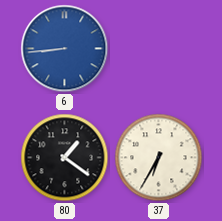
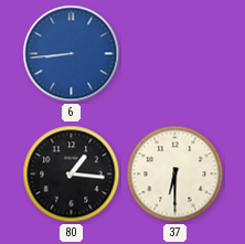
80: 1:21 -> 1:16 (72, 174)
37: 6:35 -> 6:30 (175, 174)
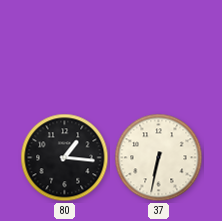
6: 8:44 -> none (72, 54)
37: 6:30 -> 6:32 (159, 158)
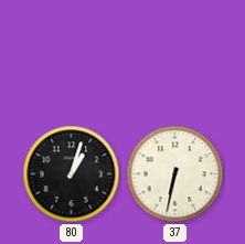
80: 1:16 -> 1:03 (72, 174)
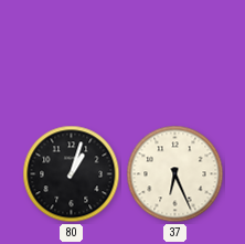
37: 6:32 -> 6:26 (175, 174)
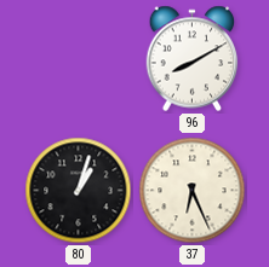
96: none -> 8:10 (193, 59)
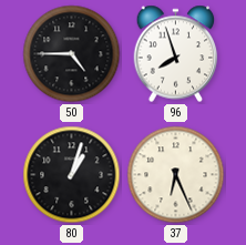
50: none -> 4:45 (72, 54)
96: 8:10 -> 7:57 (176, 54)
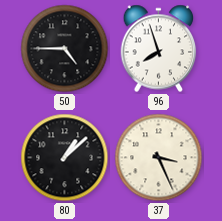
80: 1:03 -> 1:08 (65, 158)
37: 6:26 -> 3:26 (159, 158)
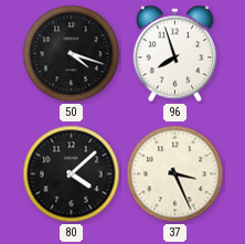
50: 4:45 -> 4:18 (72, 54)
80: 1:08 -> 4:08 (72, 174)
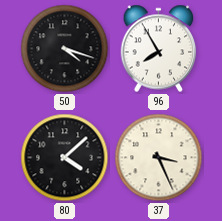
96: 7:57 -> 7:55 (159, 49)
